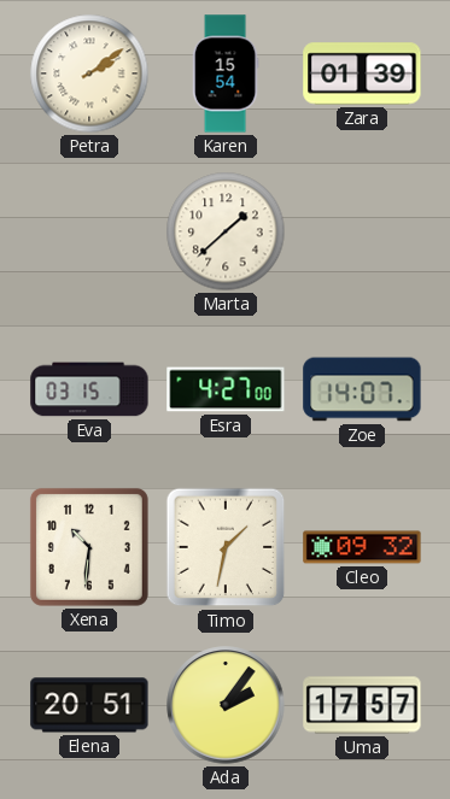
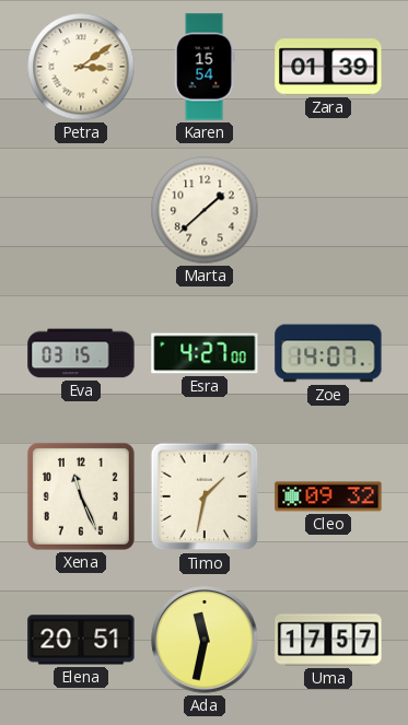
Petra: 2:09 -> 3:09 (81, 67)
Xena: 10:31 -> 11:26 (81, 496)
Ada: 2:06 -> 11:32 (205, 640)
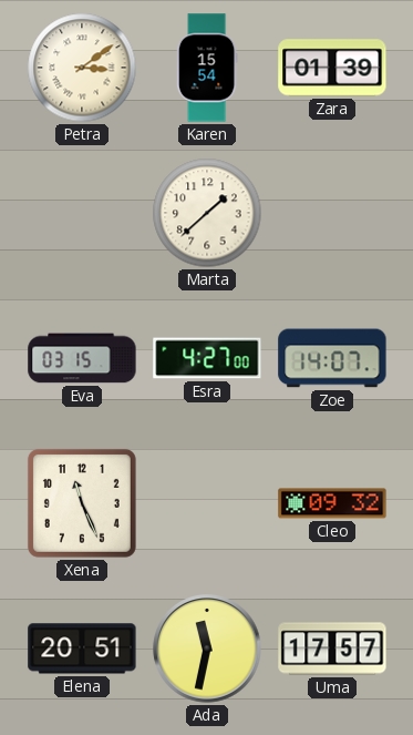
Timo: 1:32 -> none (205, 496)
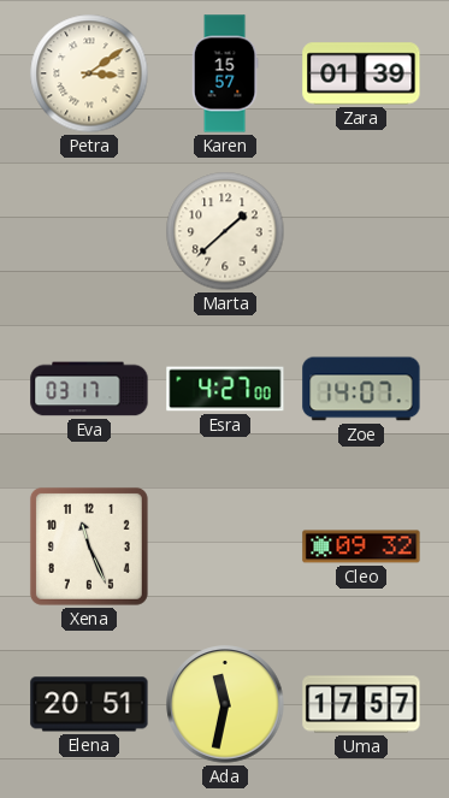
Karen: 15:54 -> 15:57 (225, 73)
Eva: 03:15 -> 03:17 (89, 389)
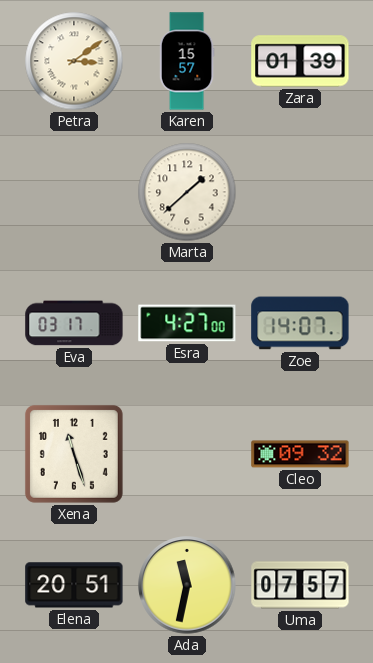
Xena: 11:26 -> 11:27 (74, 454)
Uma: 17:57 -> 07:57 (300, 585)
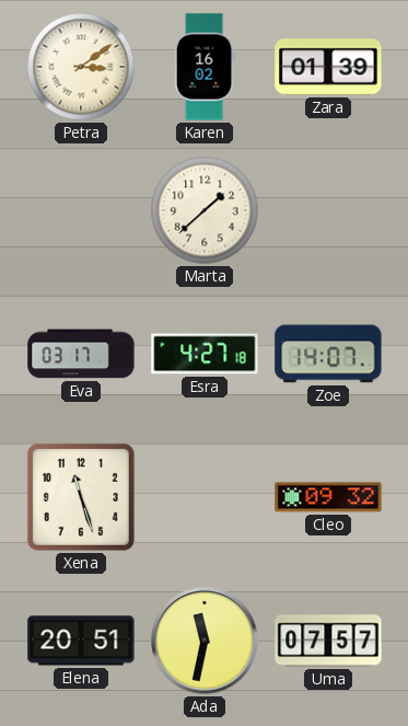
Karen: 15:57 -> 16:02 (205, 67)
Esra: 4:27:00 -> 4:27:18 (205, 354)
